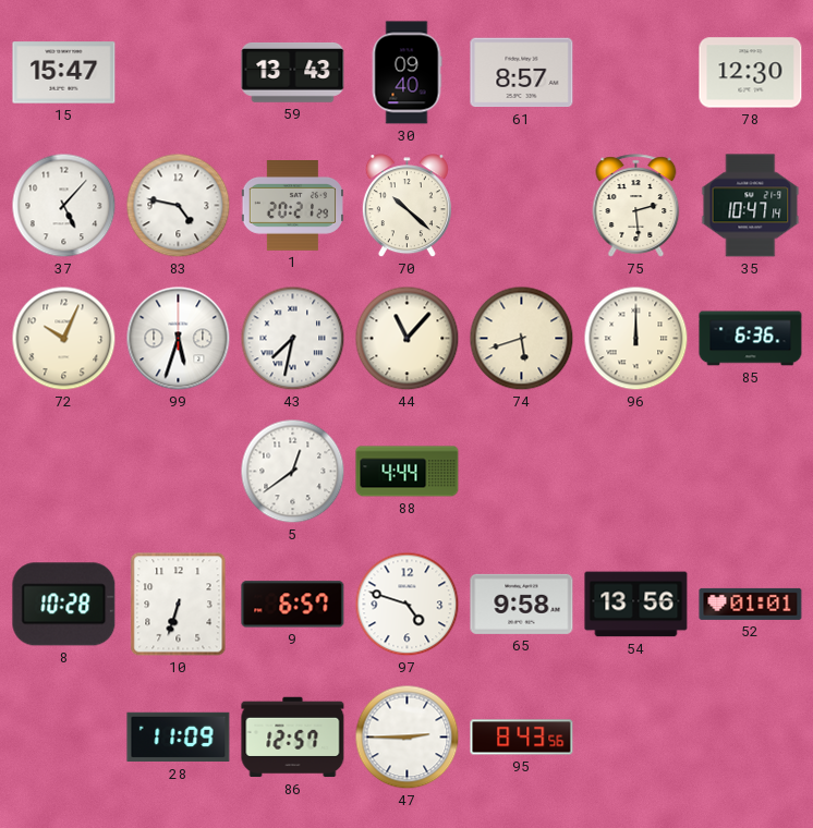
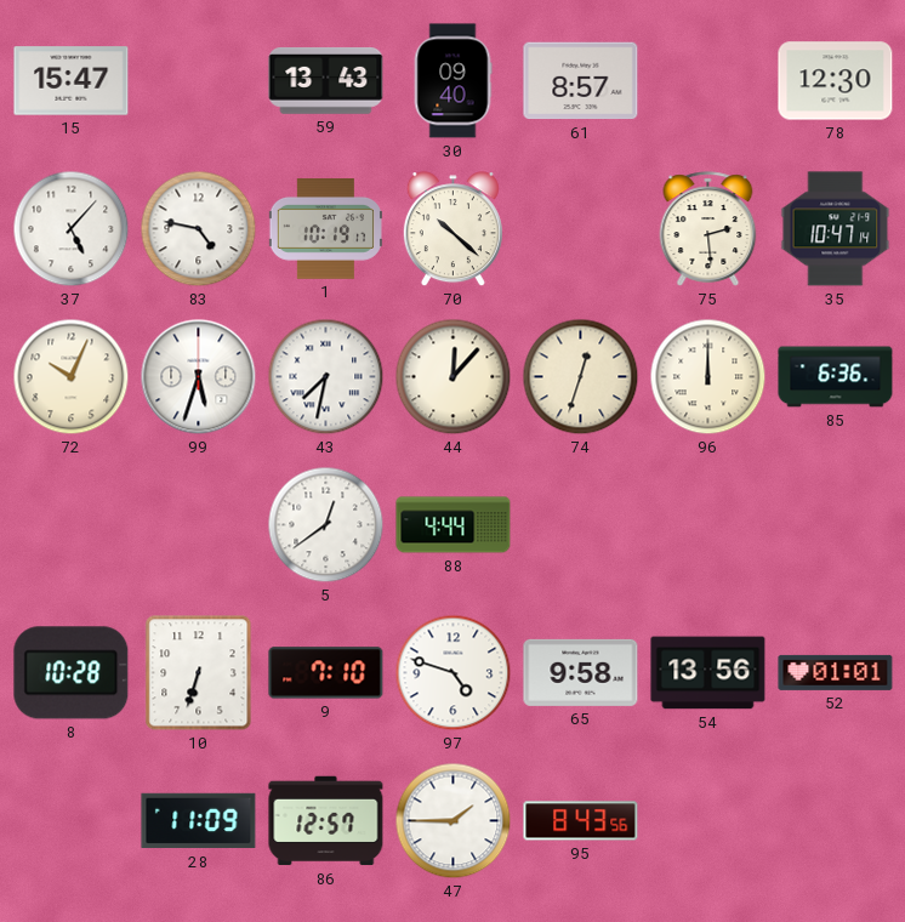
1: 20:21 -> 10:19 (325, 229)
44: 11:07 -> 12:07 (454, 377)
74: 5:42 -> 12:33 (581, 377)
9: 6:57 -> 7:10 (326, 673)
47: 2:45 -> 1:45 (454, 821)
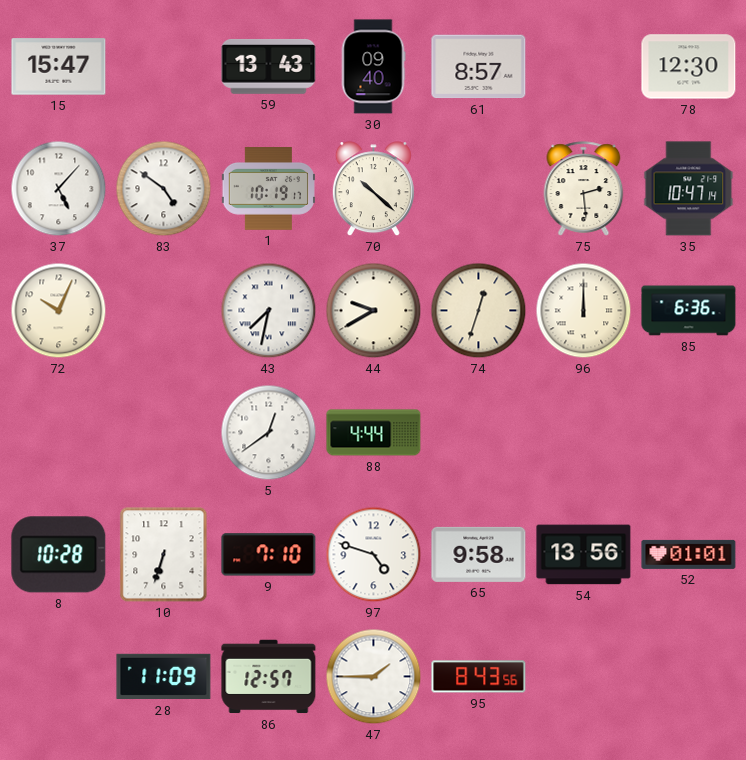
83: 4:47 -> 4:51 (164, 189)
99: 5:33 -> none (199, 377)
44: 12:07 -> 9:40 (374, 311)
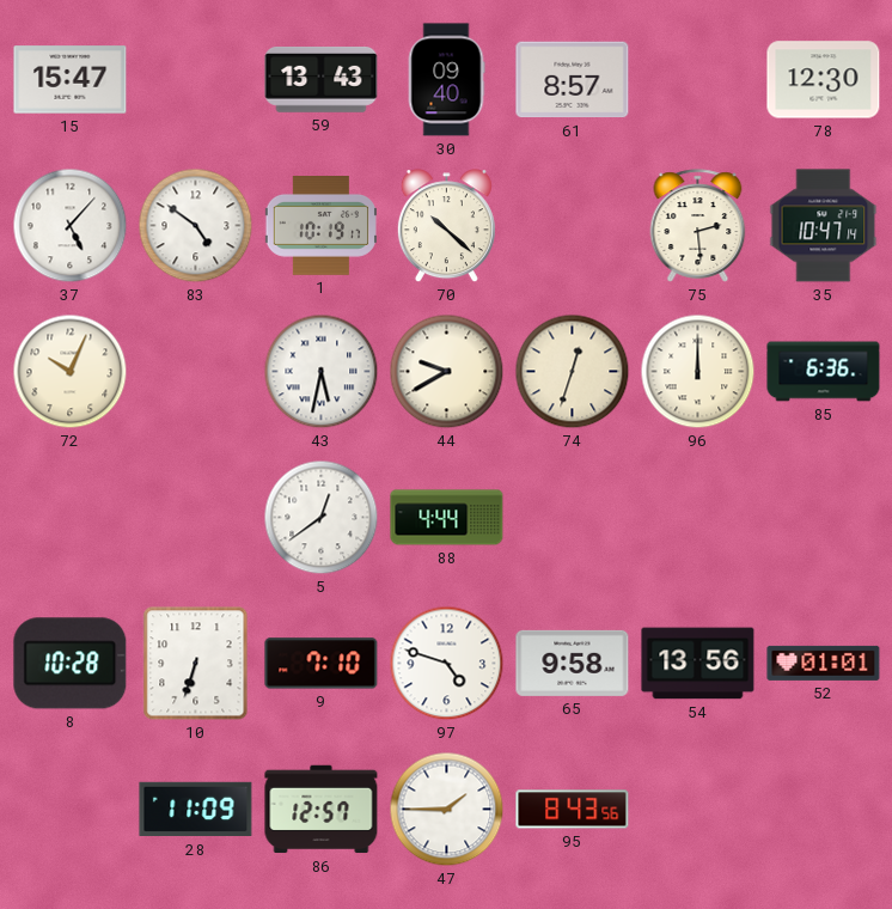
43: 7:32 -> 5:32 (322, 372)
